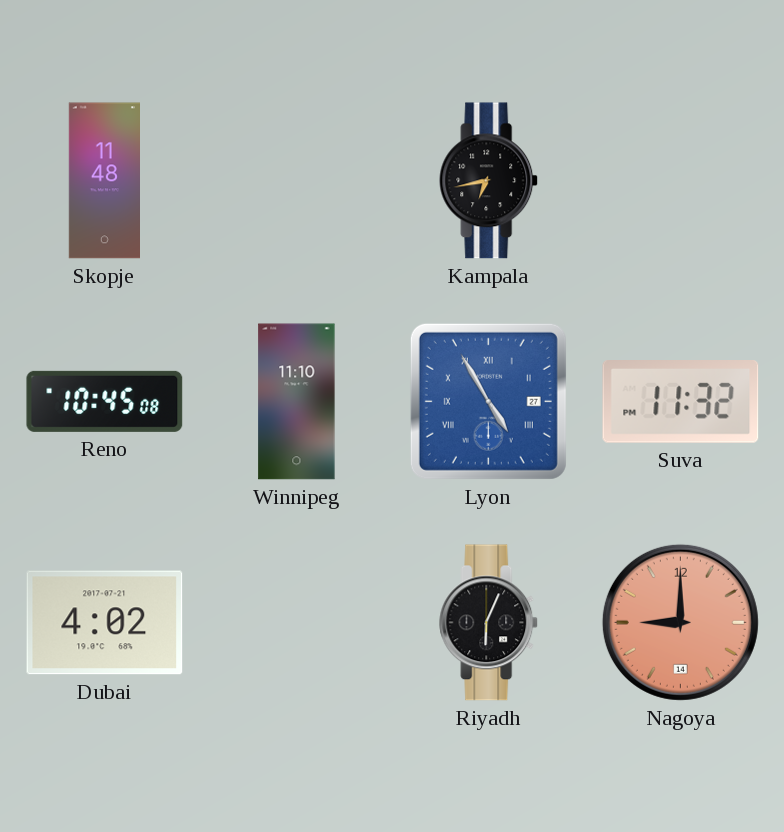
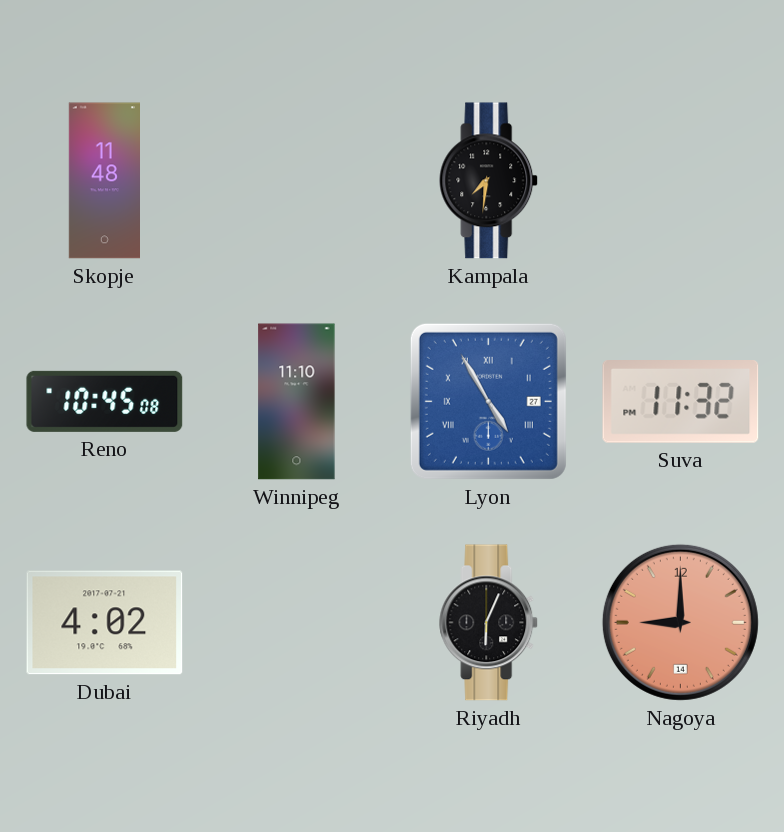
Kampala: 6:43 -> 7:31 (489, 181)
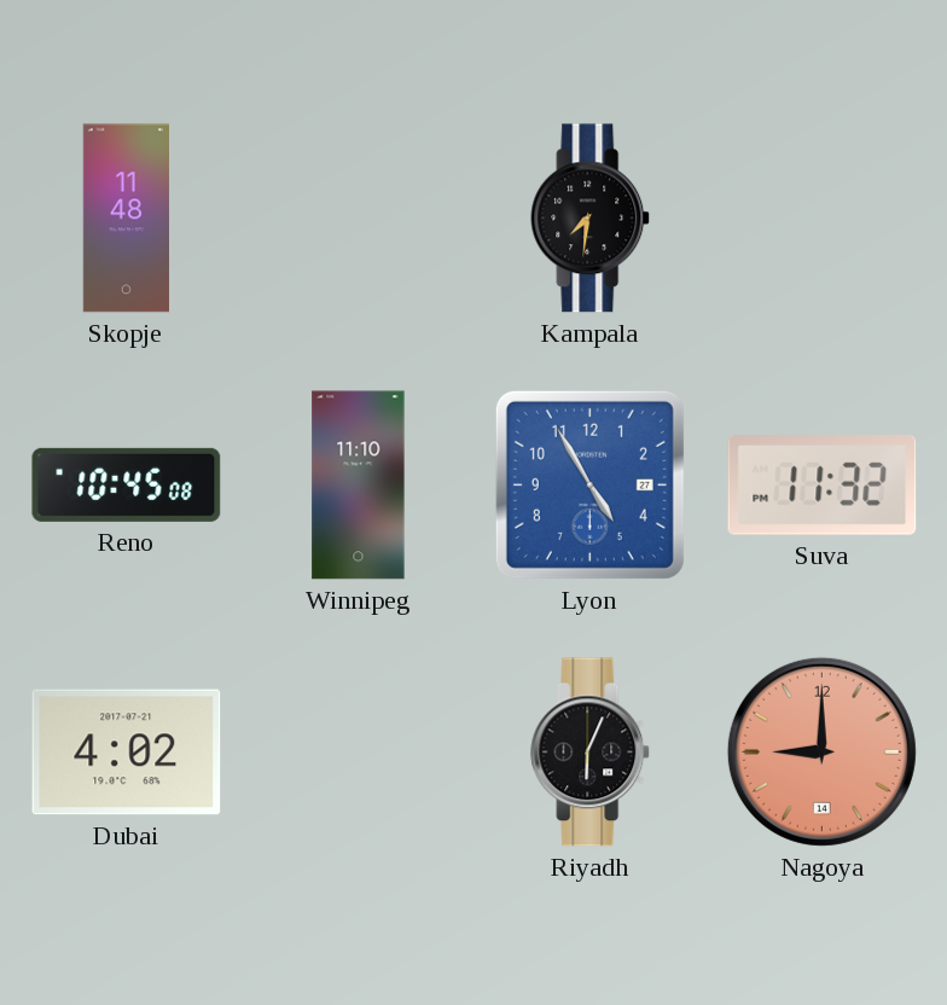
Lyon numerals: Roman -> Arabic (589, 484)
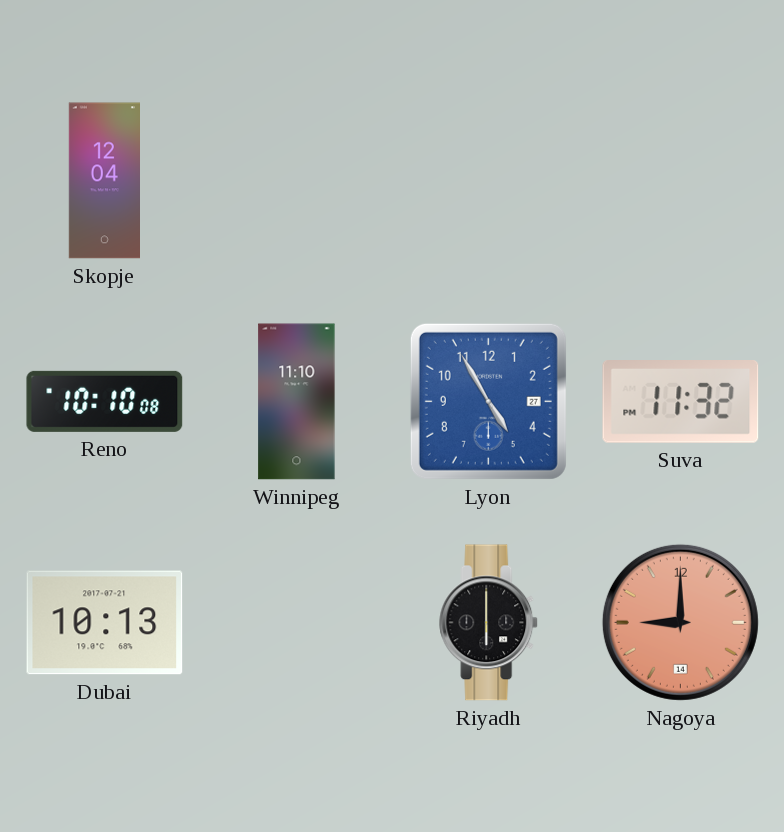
Skopje: 11:48 -> 12:04 (104, 181)
Kampala: 7:31 -> none (591, 219)
Reno: 10:45 -> 10:10 (105, 401)
Dubai: 4:02 -> 10:13 (105, 623)
Riyadh: 6:04 -> 6:00 (489, 623)
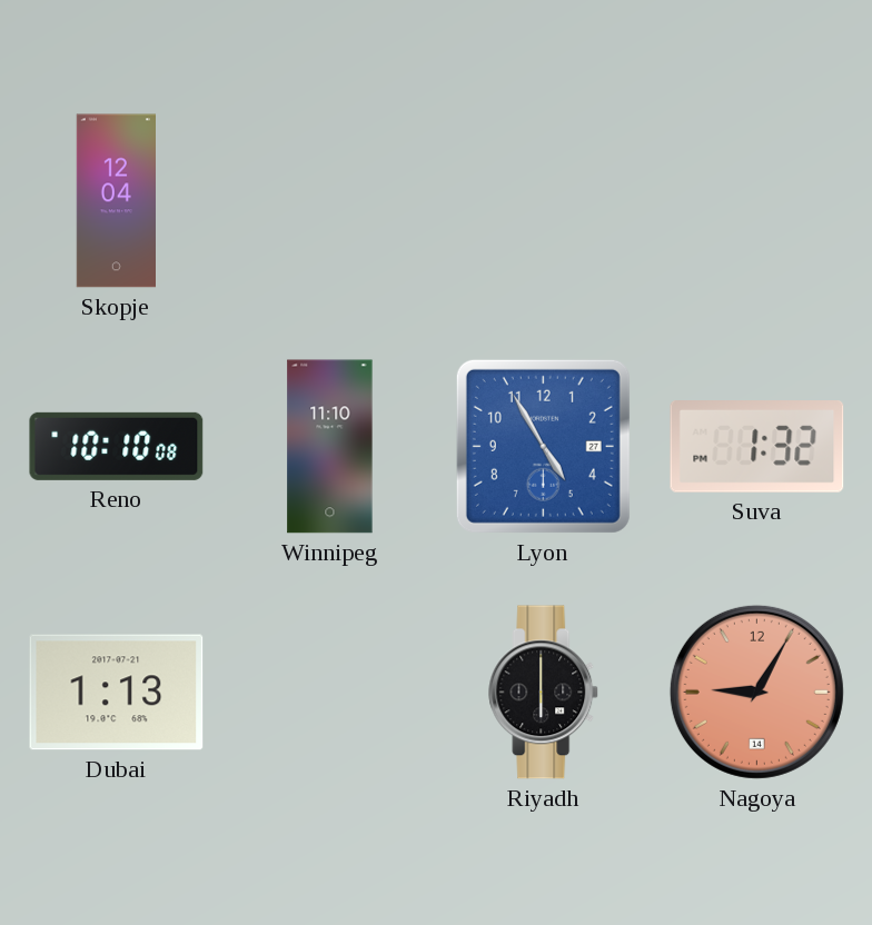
Suva: 11:32 -> 1:32 (757, 447)
Dubai: 10:13 -> 1:13 (117, 693)
Nagoya: 9:00 -> 9:05 (756, 692)
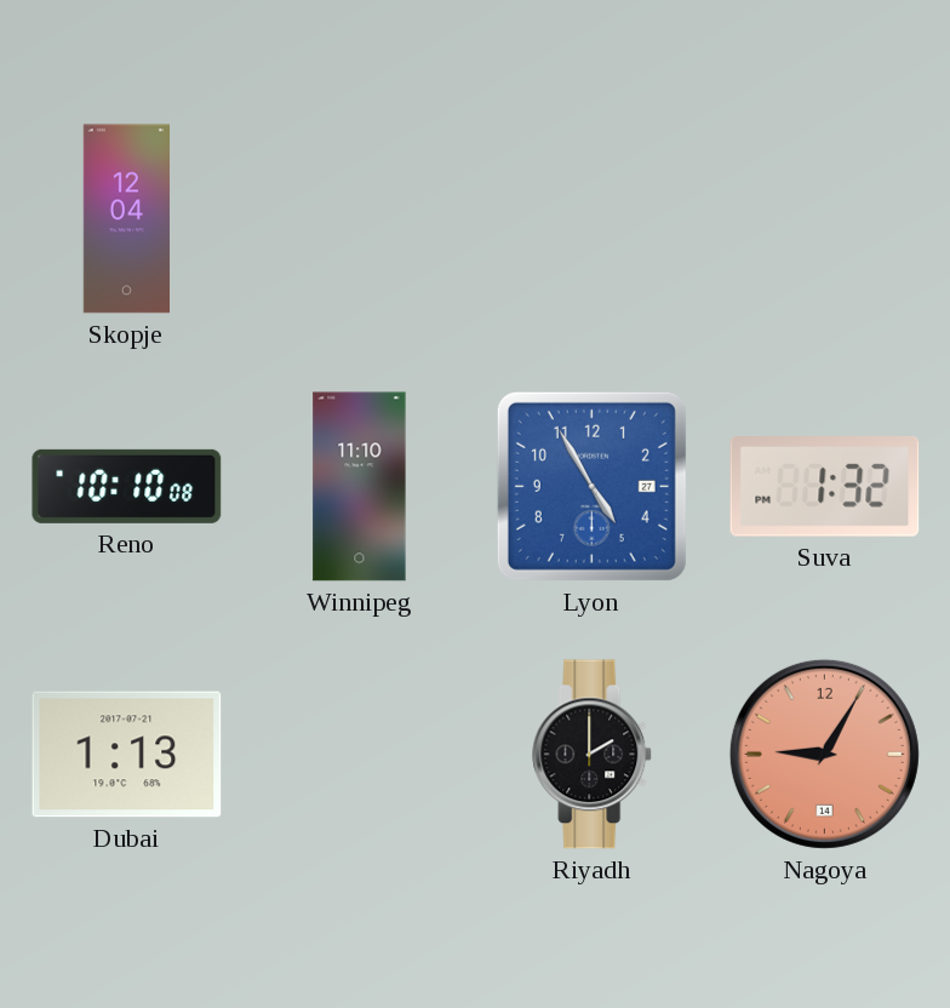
Riyadh: 6:00 -> 2:00 (593, 755)
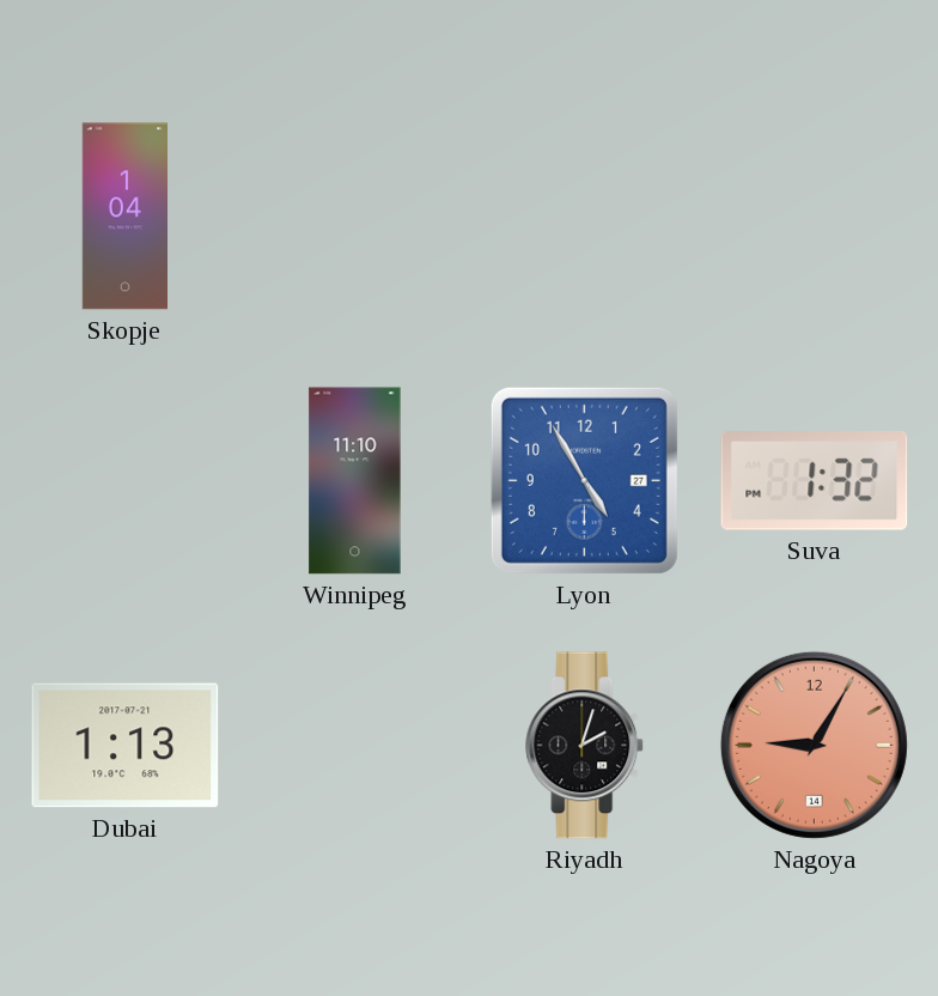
Skopje: 12:04 -> 1:04 (124, 217)
Reno: 10:10 -> none (127, 486)
Riyadh: 2:00 -> 2:03 (585, 746)
